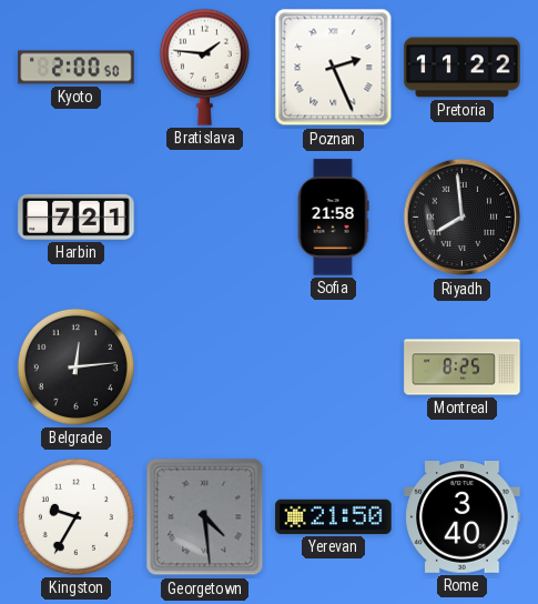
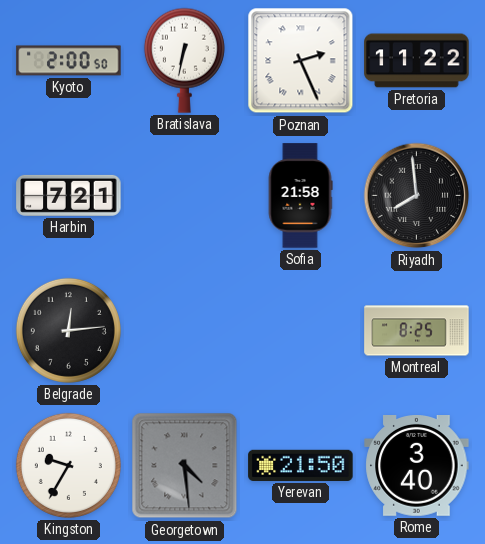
Bratislava: 1:46 -> 6:32 (184, 60)
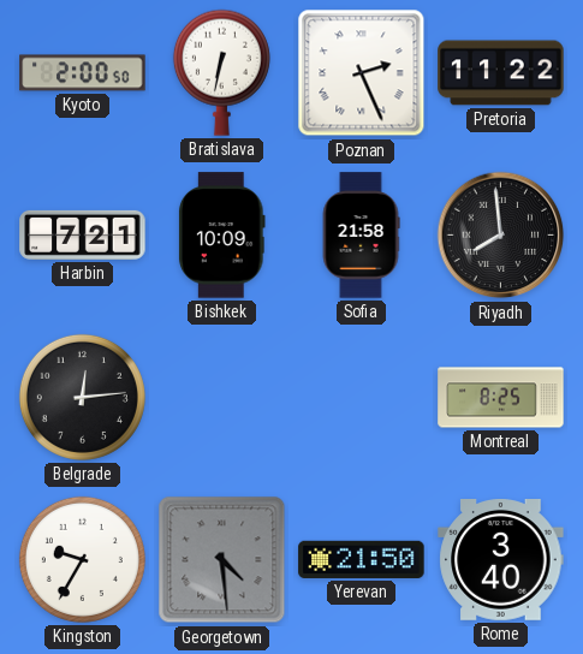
Bishkek: none -> 10:09 (221, 236)
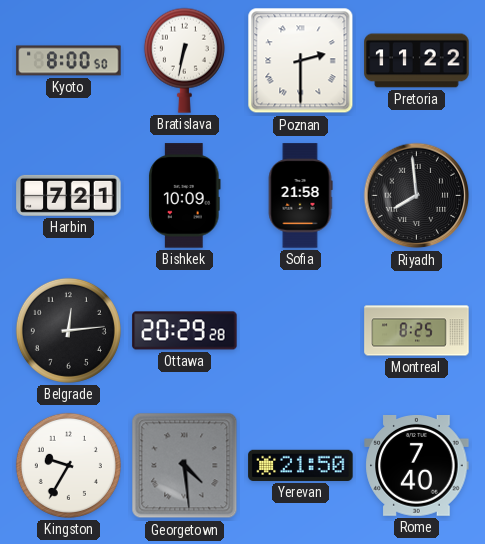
Kyoto: 2:00 -> 8:00 (69, 61)
Poznan: 2:26 -> 2:30 (301, 61)
Ottawa: none -> 20:29 (185, 331)
Rome: 3:40 -> 7:40 (417, 466)
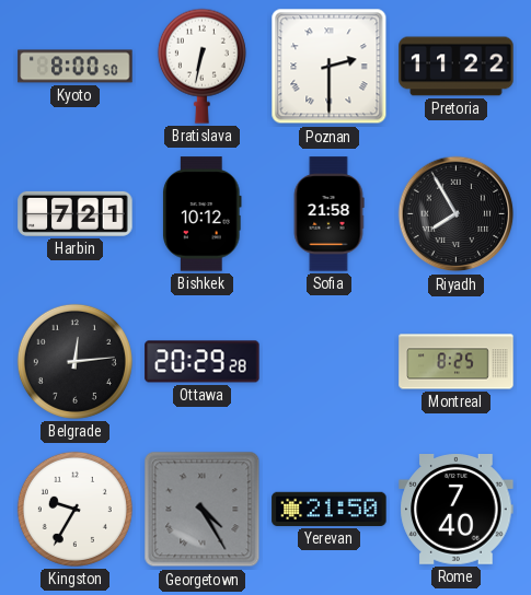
Bishkek: 10:09 -> 10:12 (201, 214)
Riyadh: 7:59 -> 7:55 (457, 214)
Georgetown: 4:29 -> 4:25 (203, 510)
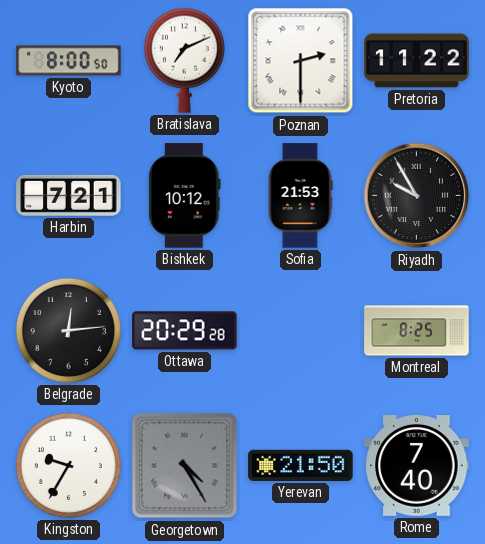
Bratislava: 6:32 -> 7:11 (184, 60)
Sofia: 21:58 -> 21:53 (300, 196)
Riyadh: 7:55 -> 9:55 (417, 196)
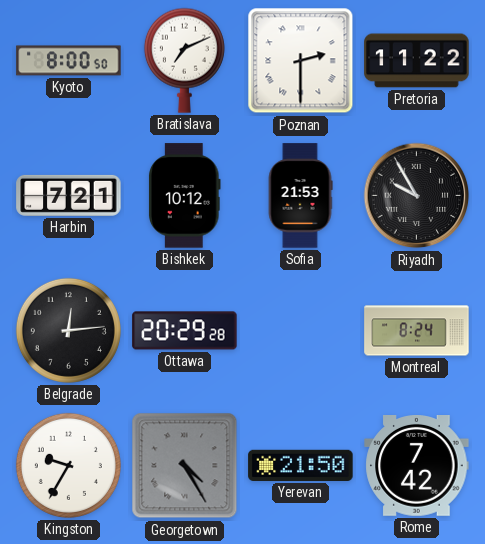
Montreal: 8:25 -> 8:24 (417, 331)
Rome: 7:40 -> 7:42 (417, 466)
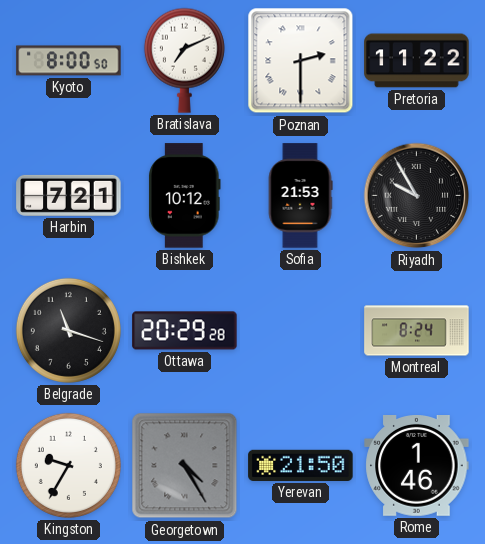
Belgrade: 12:14 -> 11:18 (68, 330)
Rome: 7:42 -> 1:46 (417, 466)
